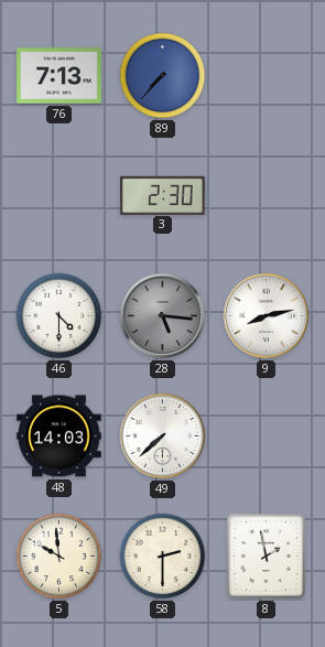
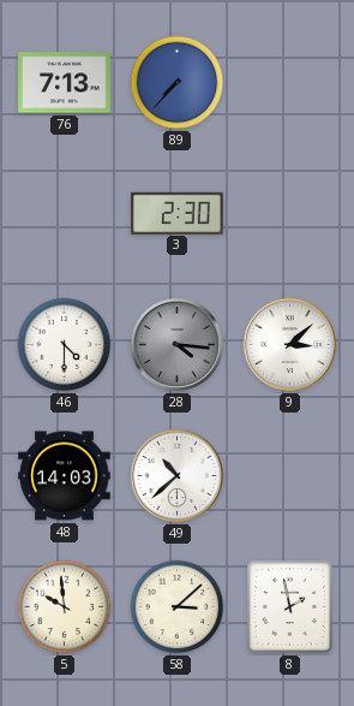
28: 5:16 -> 4:16 (178, 345)
9: 8:13 -> 3:08 (290, 345)
49: 7:38 -> 10:38 (178, 476)
58: 2:30 -> 3:08 (178, 607)
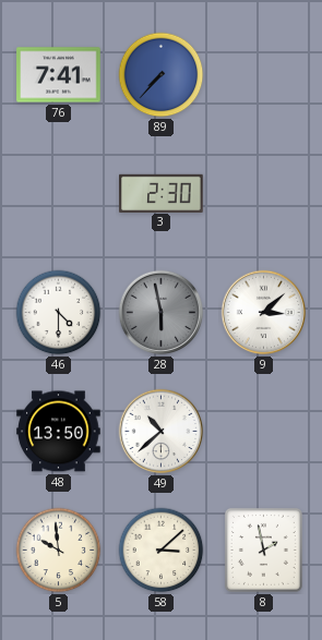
76: 7:13 -> 7:41 (59, 75)
28: 4:16 -> 5:58 (162, 313)
48: 14:03 -> 13:50 (59, 432)
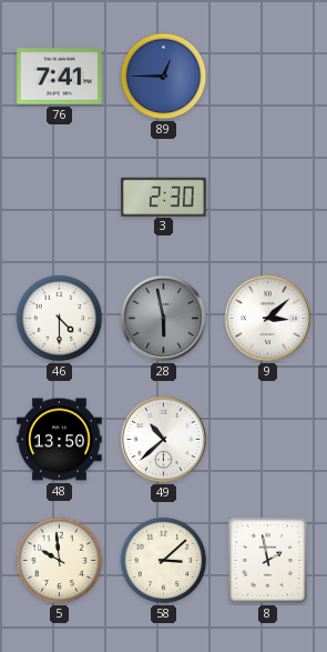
89: 7:37 -> 12:45 (164, 77)
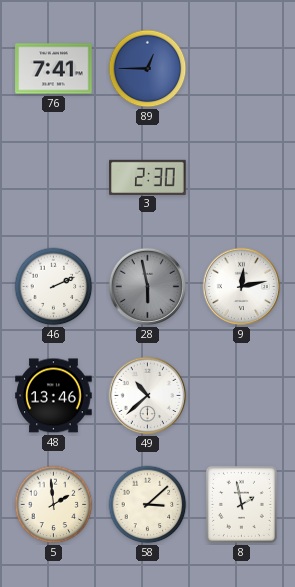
46: 4:30 -> 2:11 (54, 287)
9: 3:08 -> 12:13 (242, 287)
48: 13:50 -> 13:46 (54, 396)
5: 9:59 -> 1:59 (54, 505)
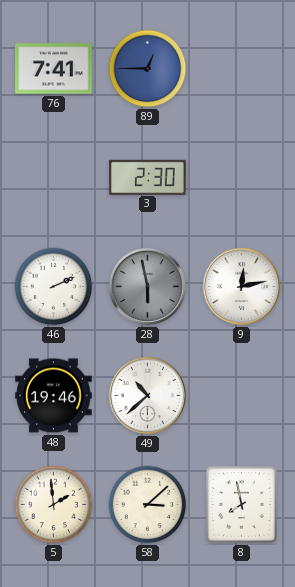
48: 13:46 -> 19:46 (54, 396)
8: 1:58 -> 7:58 (241, 504)
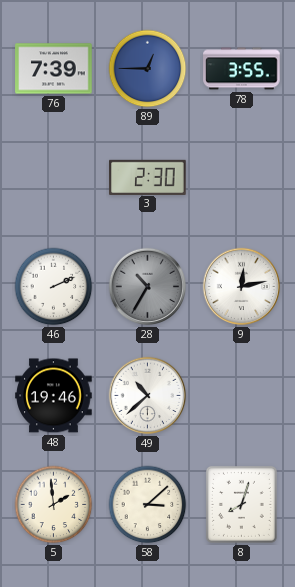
76: 7:41 -> 7:39 (54, 69)
78: none -> 3:55 (242, 69)
28: 5:58 -> 10:35 (148, 287)
8: 7:58 -> 8:03 (241, 504)
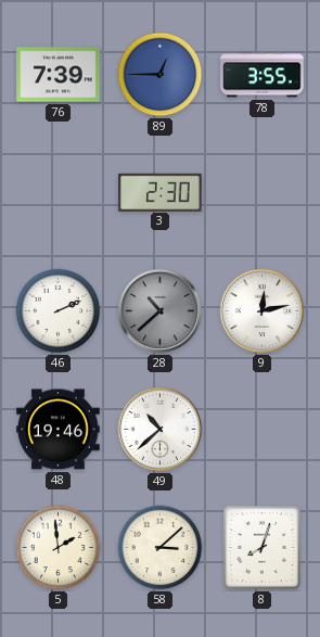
28: 10:35 -> 10:38 (161, 311)
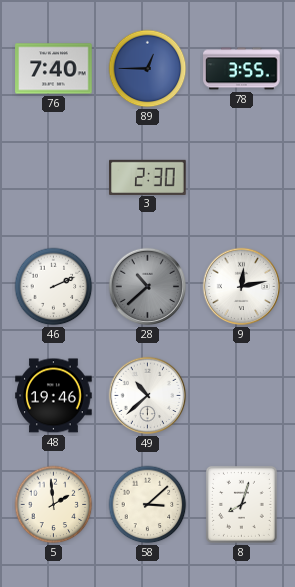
76: 7:39 -> 7:40 (54, 69)
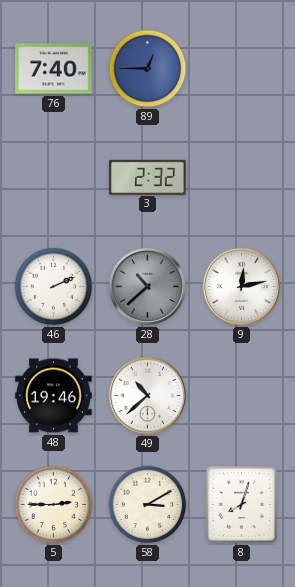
78: 3:55 -> none (242, 69)
3: 2:30 -> 2:32 (148, 177)
5: 1:59 -> 2:45 (54, 505)
58: 3:08 -> 3:10 (148, 505)
